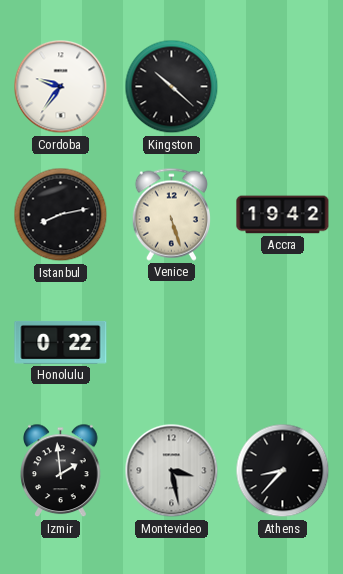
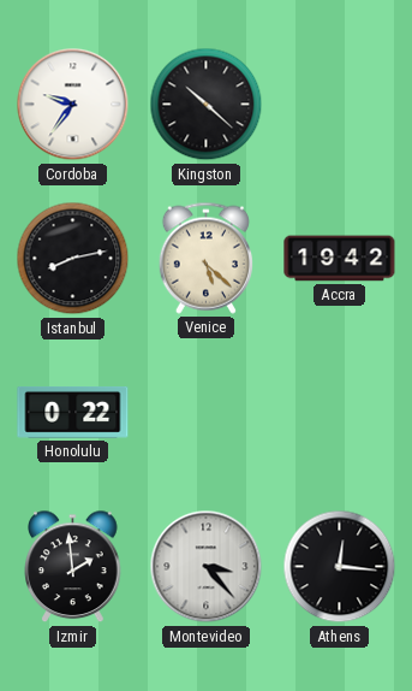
Venice: 5:27 -> 5:22 (205, 258)
Montevideo: 3:28 -> 3:23 (207, 567)
Athens: 8:37 -> 12:16 (340, 567)
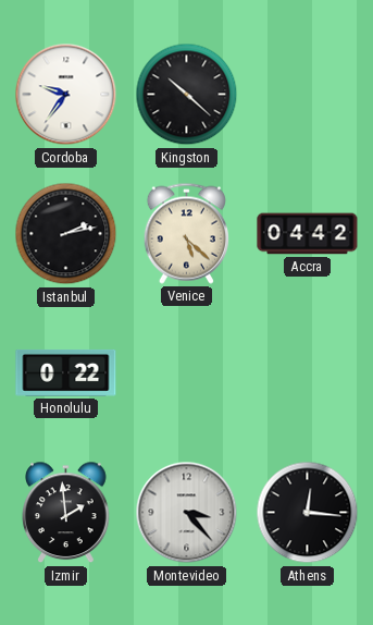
Istanbul: 8:13 -> 2:13 (66, 234)
Accra: 19:42 -> 04:42 (308, 234)
